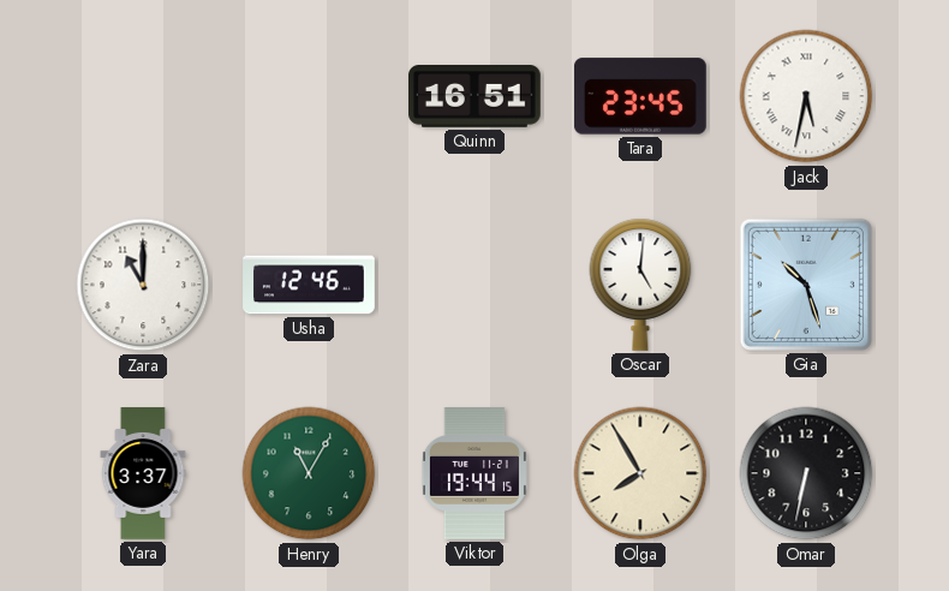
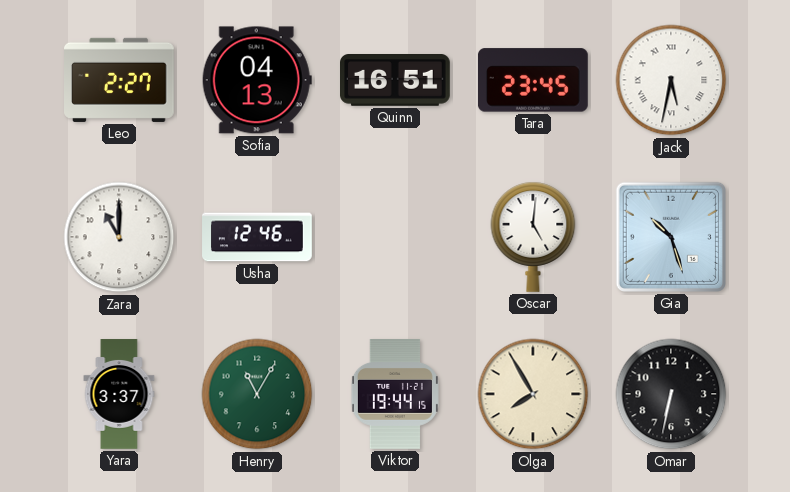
Leo: none -> 2:27 (120, 80)
Sofia: none -> 04:13 (257, 80)
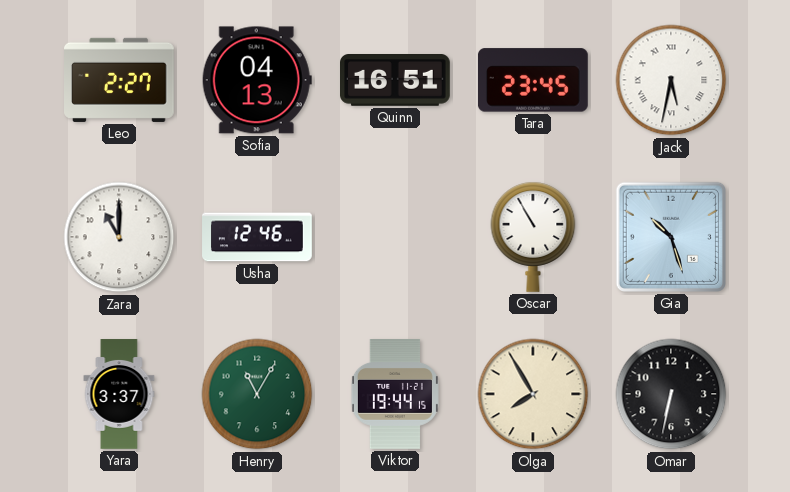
Oscar: 5:01 -> 10:55 (533, 237)
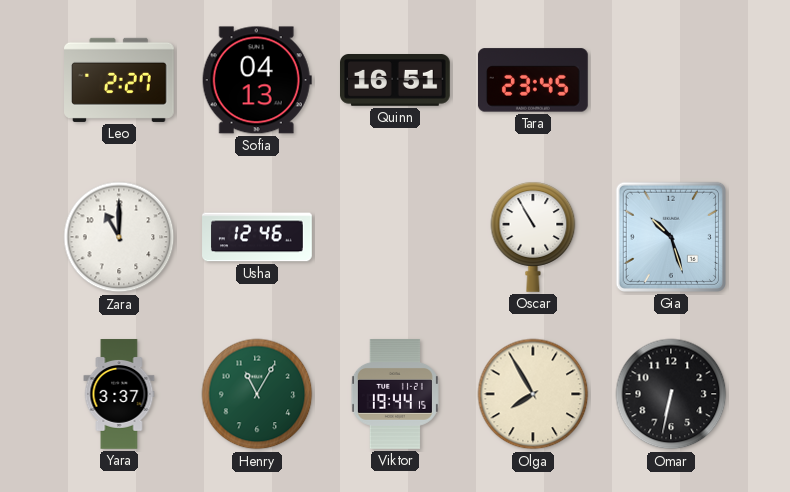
Jack: 5:32 -> none (671, 80)
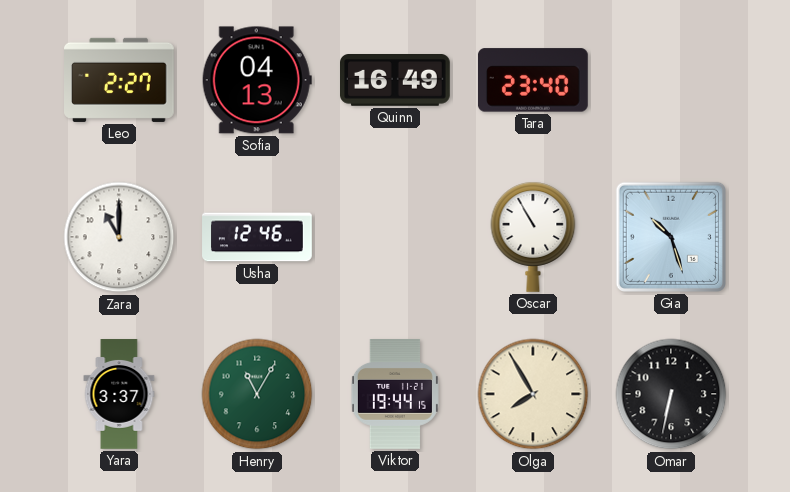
Quinn: 16:51 -> 16:49 (396, 81)
Tara: 23:45 -> 23:40 (533, 80)
